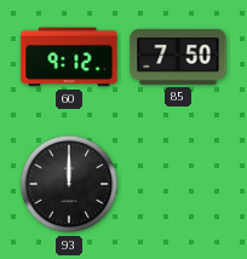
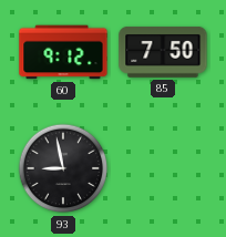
93: 12:00 -> 8:58 (63, 168)
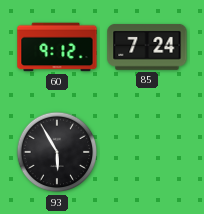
85: 7:50 -> 7:24 (147, 48)
93: 8:58 -> 5:55 (57, 152)
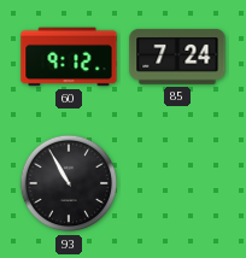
93: 5:55 -> 10:55 (69, 183)
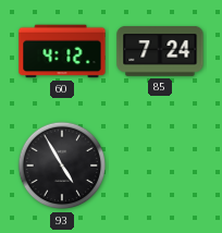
60: 9:12 -> 4:12 (62, 51)
93: 10:55 -> 4:55 (62, 165)
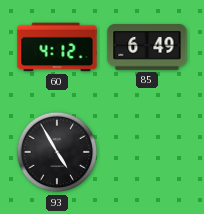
85: 7:24 -> 6:49 (147, 48)
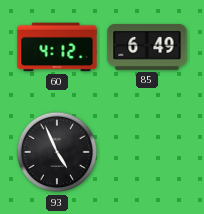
93: 4:55 -> 4:56 (57, 152)
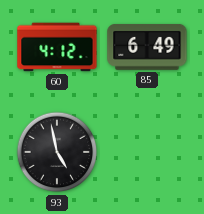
93: 4:56 -> 4:58 (57, 152)
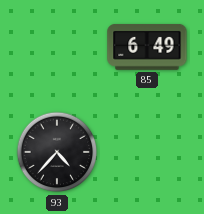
60: 4:12 -> none (57, 47)
93: 4:58 -> 4:37 (57, 152)
